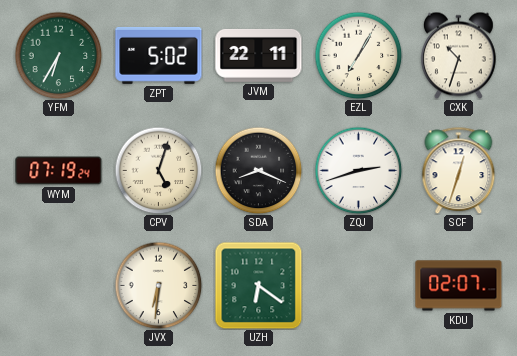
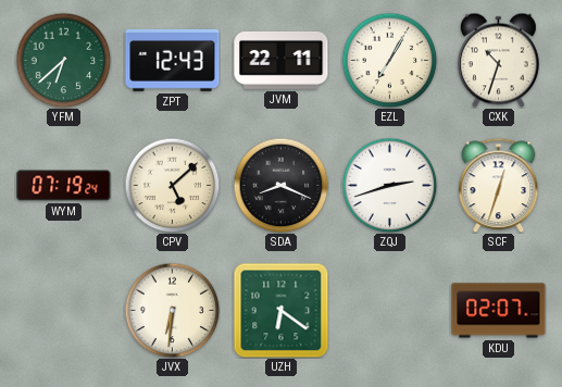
YFM: 6:35 -> 6:38 (63, 60)
ZPT: 5:02 -> 12:43 (173, 60)
CPV: 5:03 -> 5:08 (172, 185)
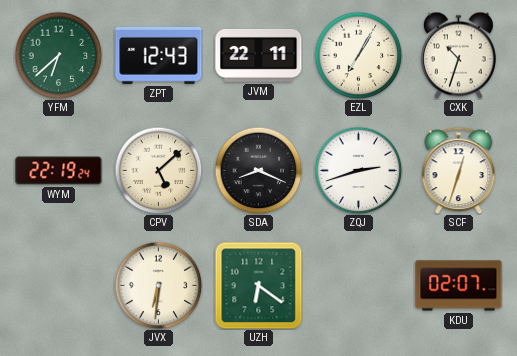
WYM: 07:19 -> 22:19 (59, 171)
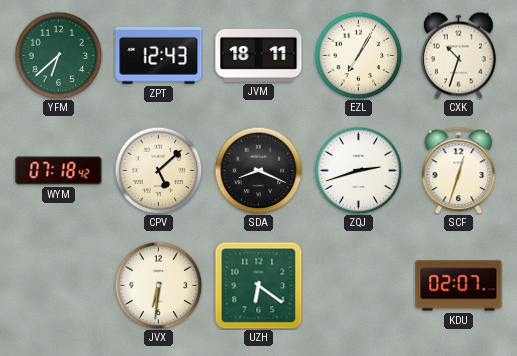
JVM: 22:11 -> 18:11 (259, 55)
WYM: 22:19 -> 07:18 (59, 171)
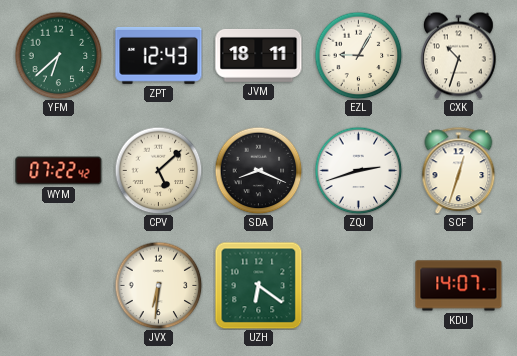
EZL: 7:05 -> 9:05 (358, 55)
WYM: 07:18 -> 07:22 (59, 171)
KDU: 02:07 -> 14:07 (459, 286)
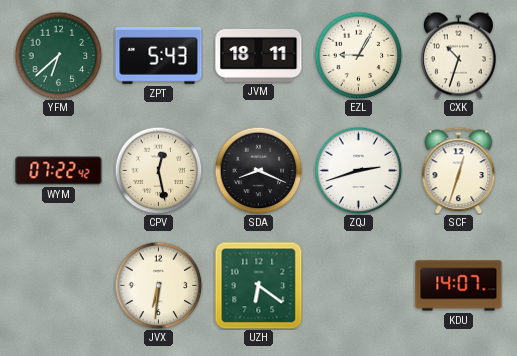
ZPT: 12:43 -> 5:43 (159, 55)
CPV: 5:08 -> 12:28 (158, 170)
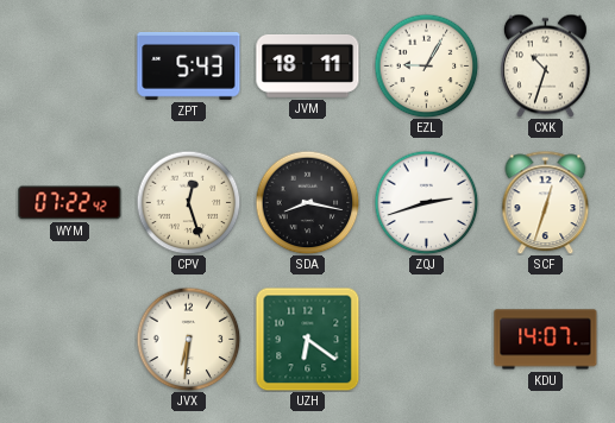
YFM: 6:38 -> none (58, 55)
CPV: 12:28 -> 12:27 (188, 202)
SDA: 8:19 -> 8:17 (307, 202)
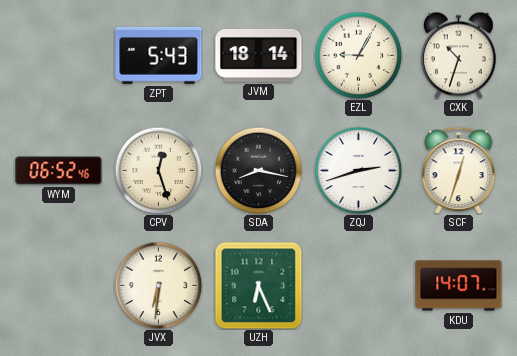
JVM: 18:11 -> 18:14 (259, 55)
WYM: 07:22 -> 06:52 (59, 171)
UZH: 6:21 -> 6:26 (258, 285)
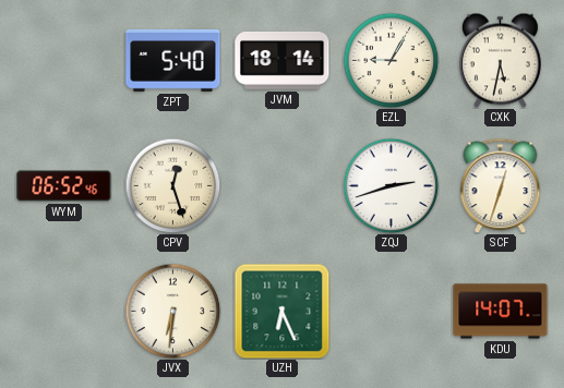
ZPT: 5:43 -> 5:40 (173, 60)
CXK: 10:33 -> 5:32 (500, 60)
SDA: 8:17 -> none (258, 170)
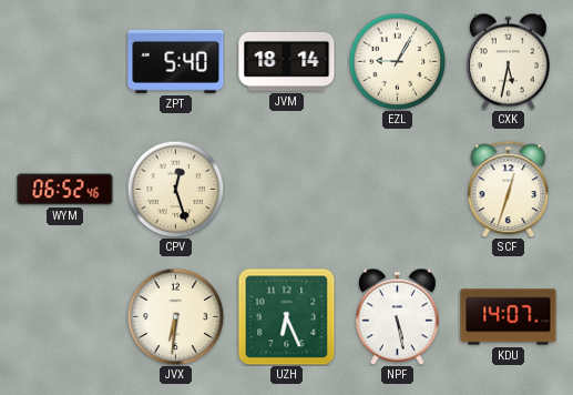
ZQJ: 2:42 -> none (391, 185)
NPF: none -> 5:28 (397, 316)
